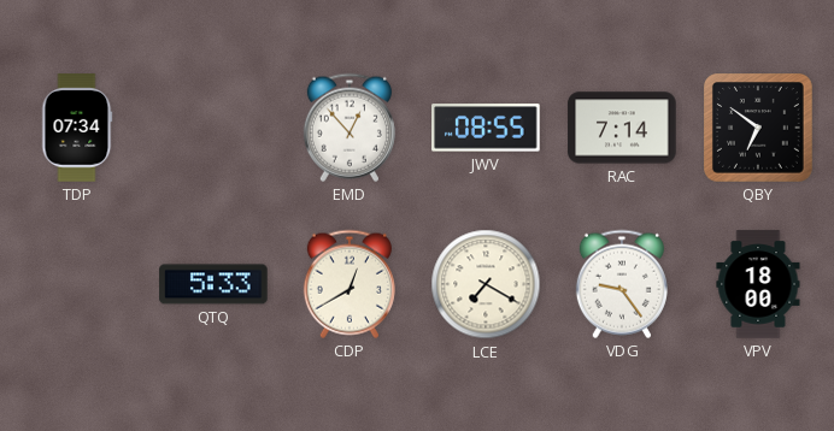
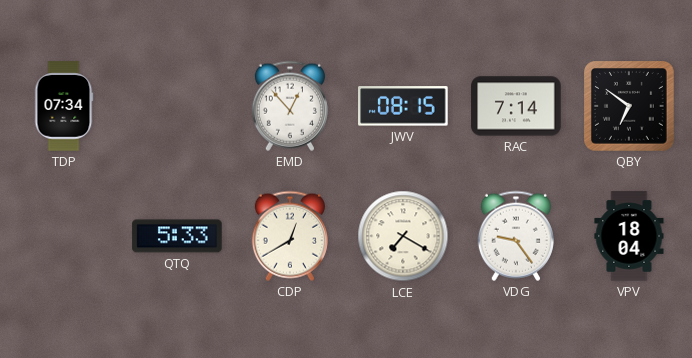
JWV: 08:55 -> 08:15 (403, 106)
VPV: 18:00 -> 18:04 (629, 236)
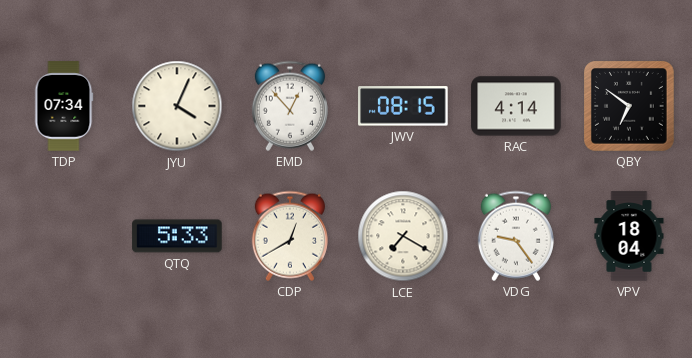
JYU: none -> 4:04 (177, 106)
RAC: 7:14 -> 4:14 (516, 106)
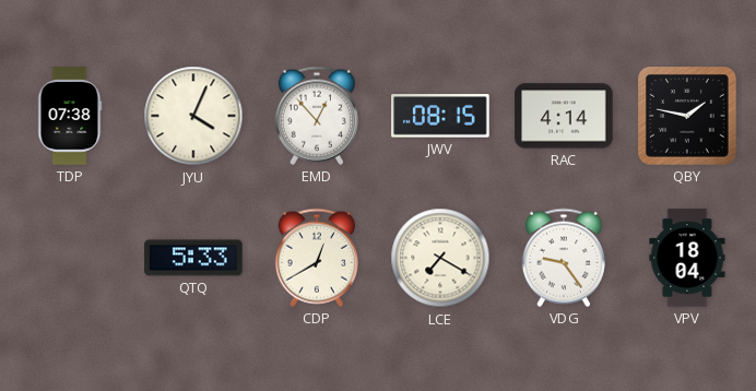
TDP: 07:34 -> 07:38 (70, 116)
QBY: 6:51 -> 1:47 (688, 117)
